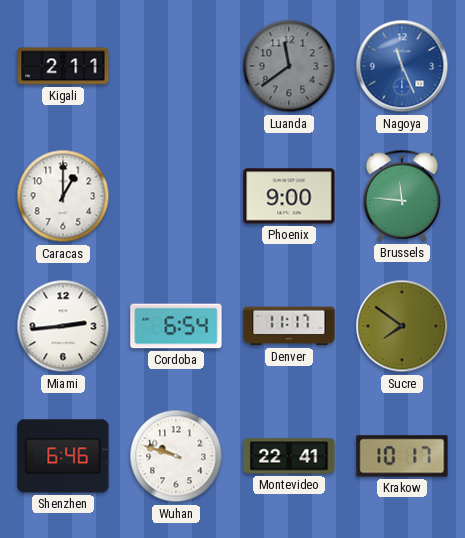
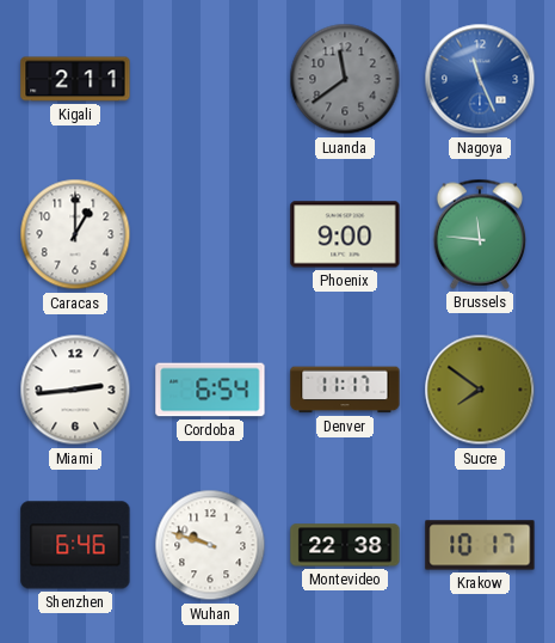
Montevideo: 22:41 -> 22:38 (345, 545)
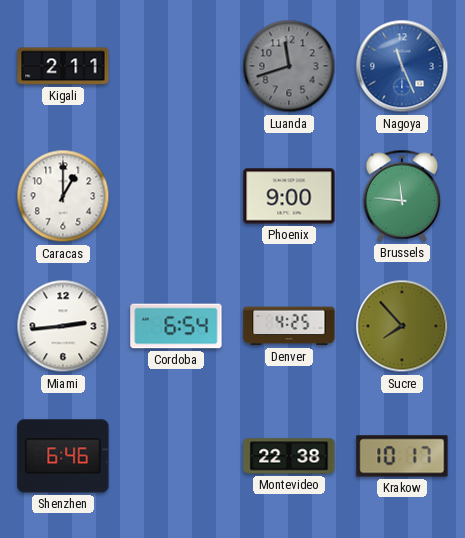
Luanda: 11:39 -> 11:42 (289, 66)
Denver: 11:17 -> 4:25 (289, 326)
Sucre: 7:51 -> 7:53 (402, 326)
Wuhan: 9:48 -> none (210, 545)
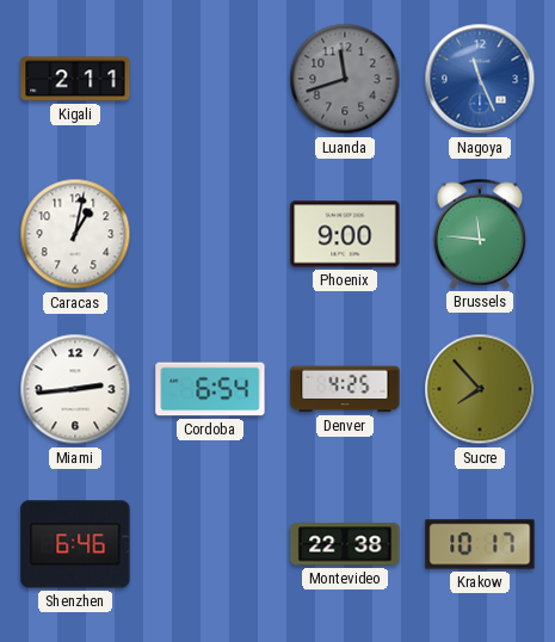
Caracas: 1:00 -> 1:02 (75, 234)
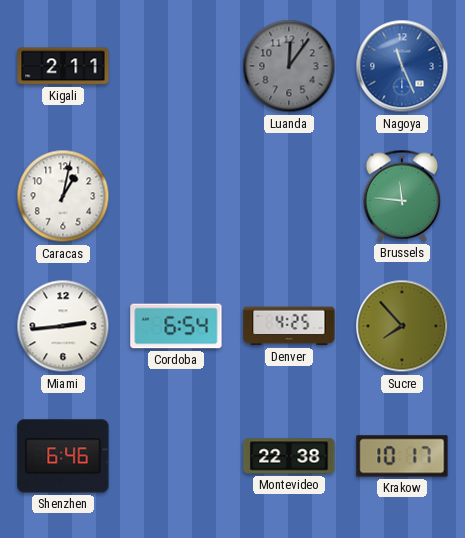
Luanda: 11:42 -> 12:06 (289, 66)
Phoenix: 9:00 -> none (345, 234)
